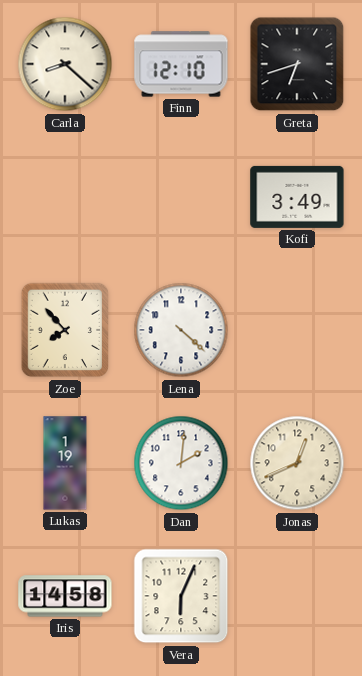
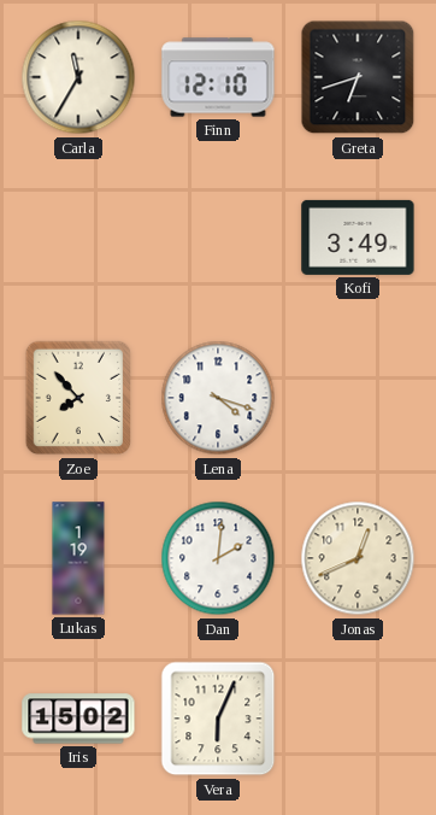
Carla: 8:22 -> 11:35 (78, 77)
Lena: 4:22 -> 4:18 (218, 398)
Iris: 14:58 -> 15:02 (78, 719)
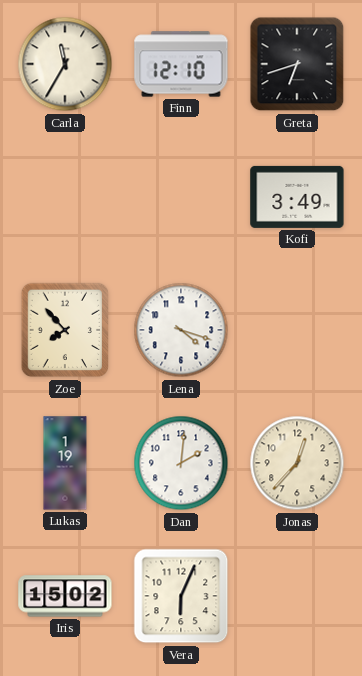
Jonas: 12:41 -> 12:37 (297, 463)
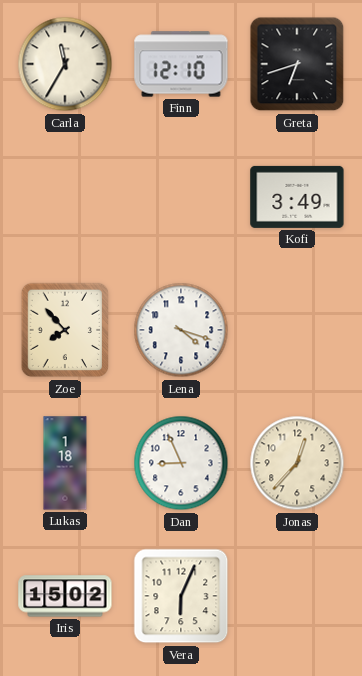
Lukas: 1:19 -> 1:18 (65, 463)
Dan: 2:01 -> 8:56 (181, 463)
